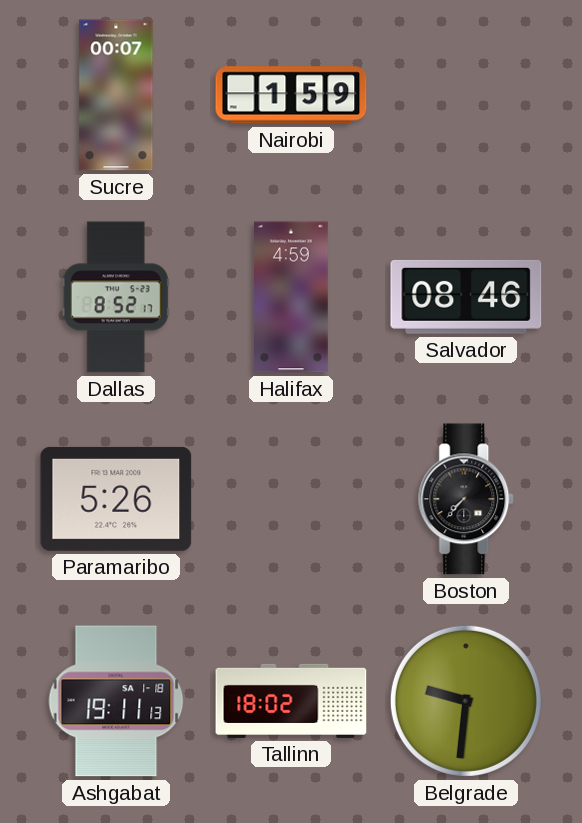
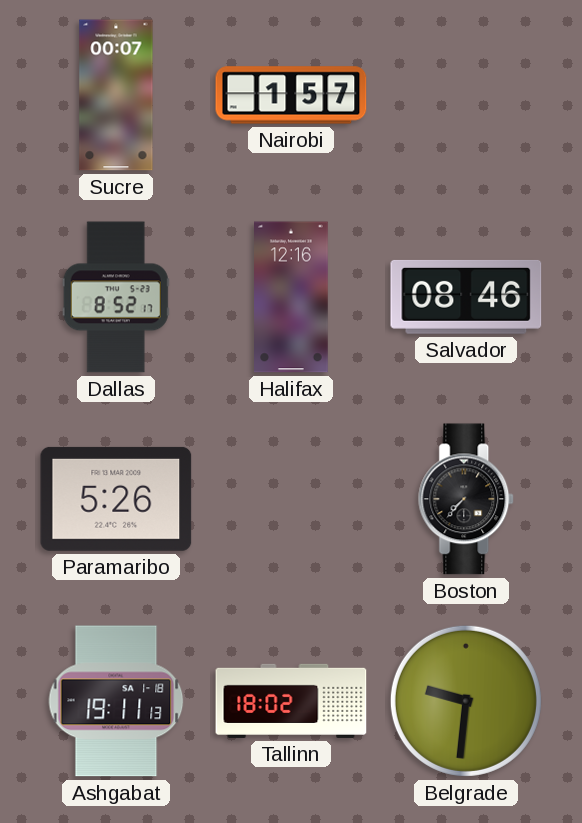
Nairobi: 1:59 -> 1:57 (291, 95)
Halifax: 4:59 -> 12:16 (292, 297)
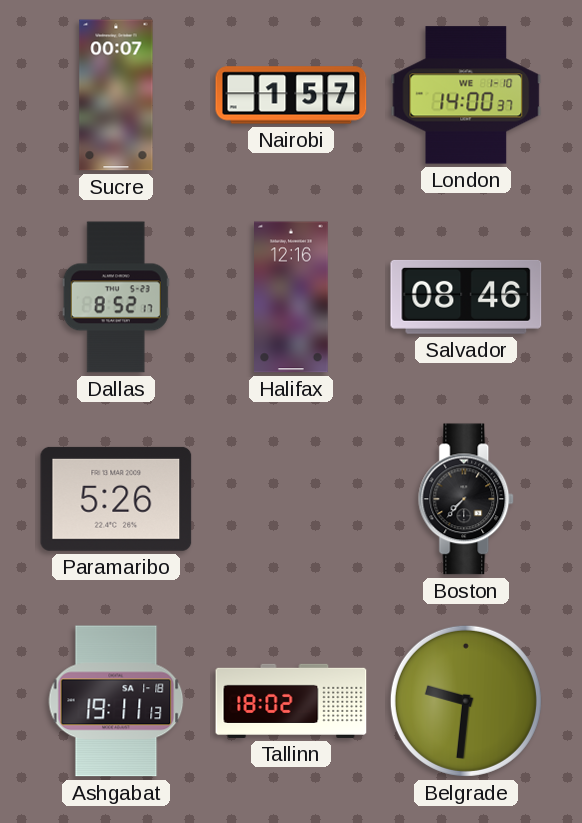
London: none -> 14:00 (466, 95)
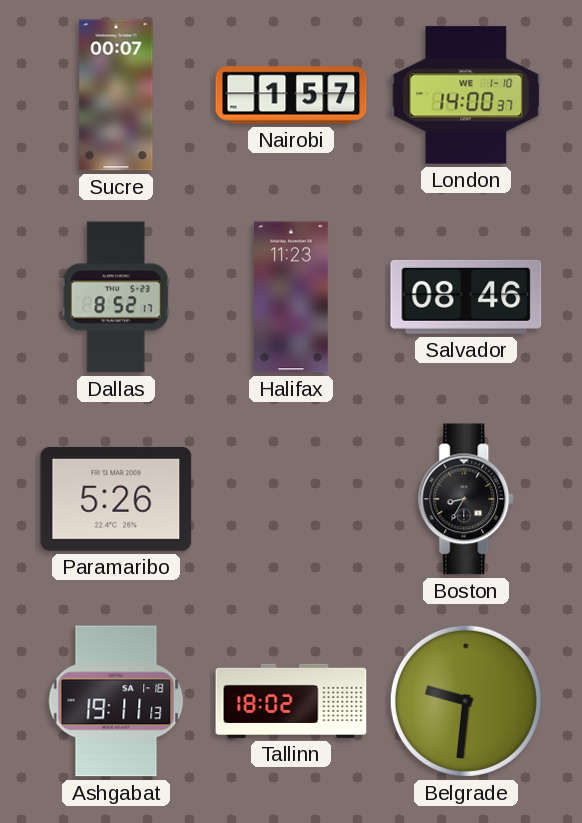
Halifax: 12:16 -> 11:23 (292, 297)
Boston: 7:37 -> 8:35 (467, 499)
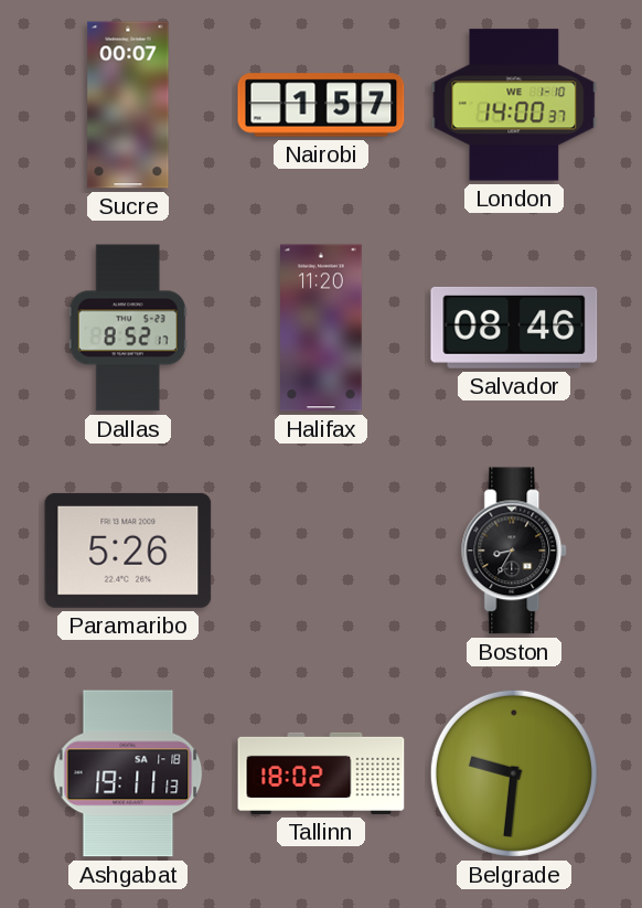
Halifax: 11:23 -> 11:20 (322, 328)
